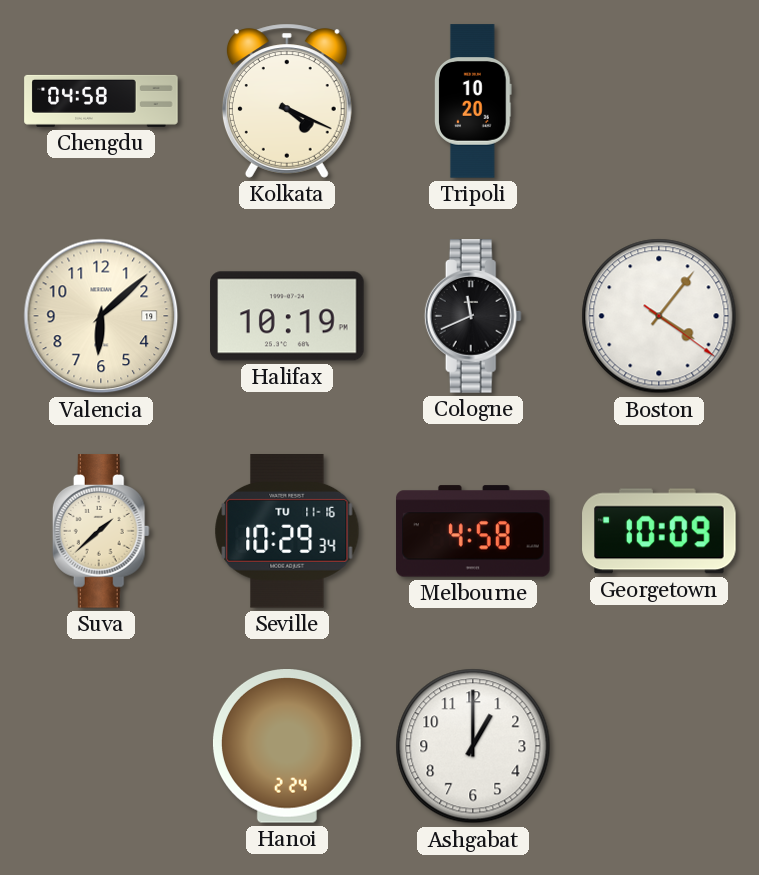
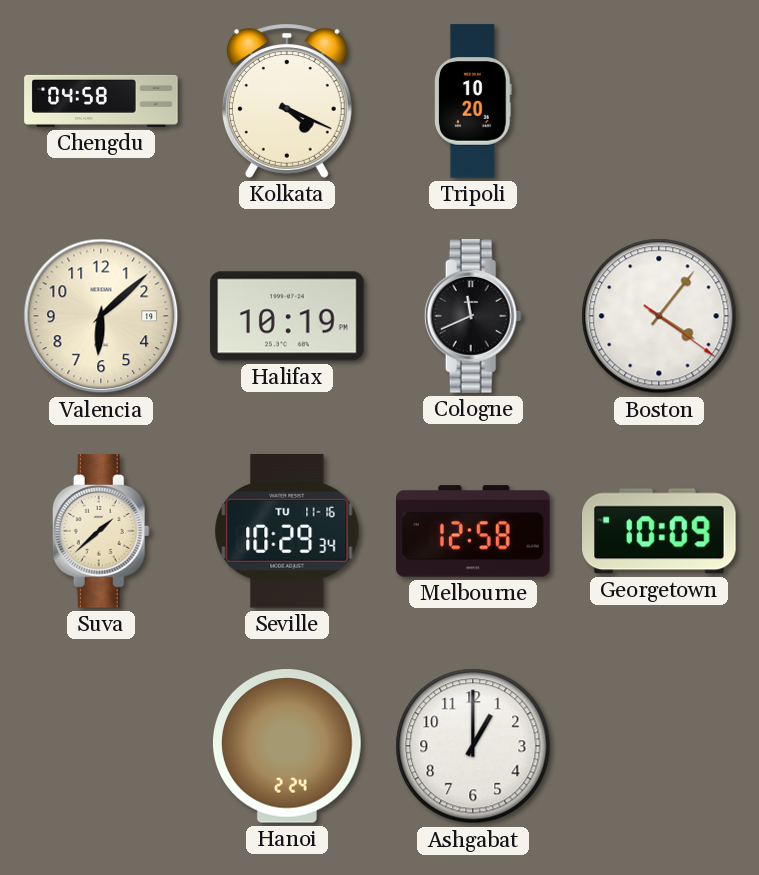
Melbourne: 4:58 -> 12:58 (473, 531)
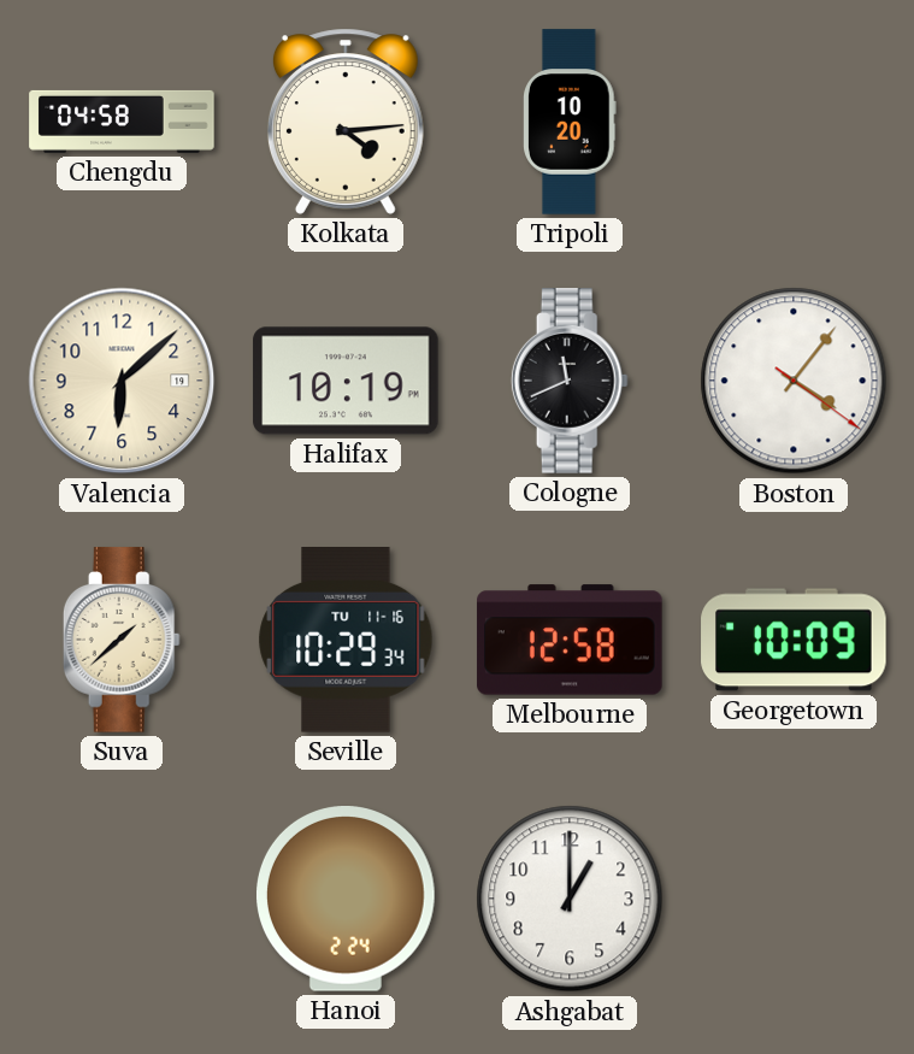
Kolkata: 4:19 -> 4:14 (346, 122)
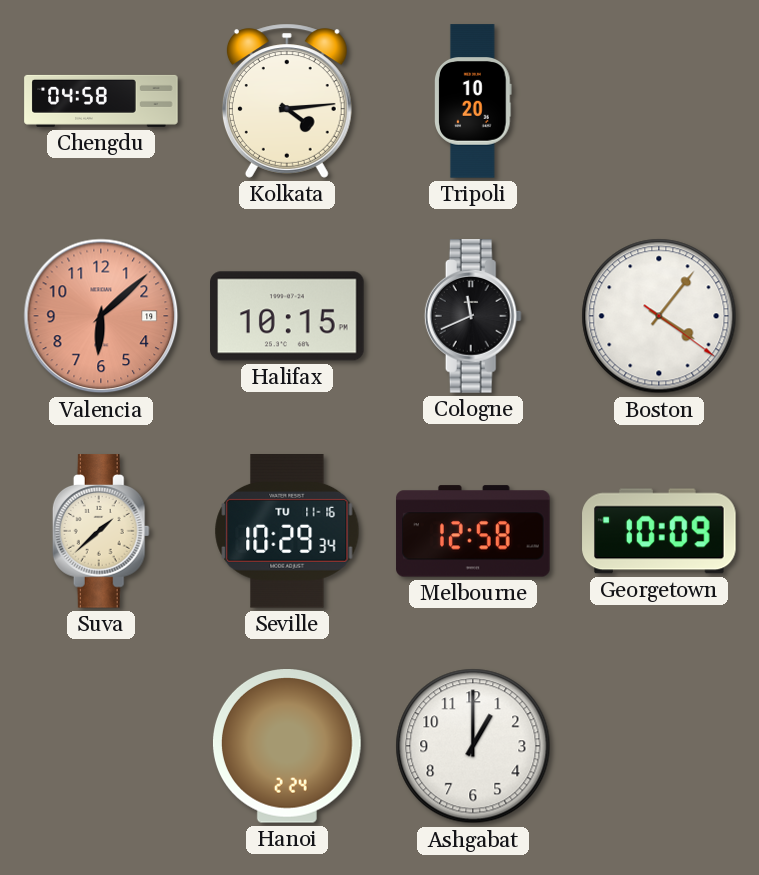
Valencia dial: cream -> salmon (101, 316)
Halifax: 10:19 -> 10:15 (287, 316)
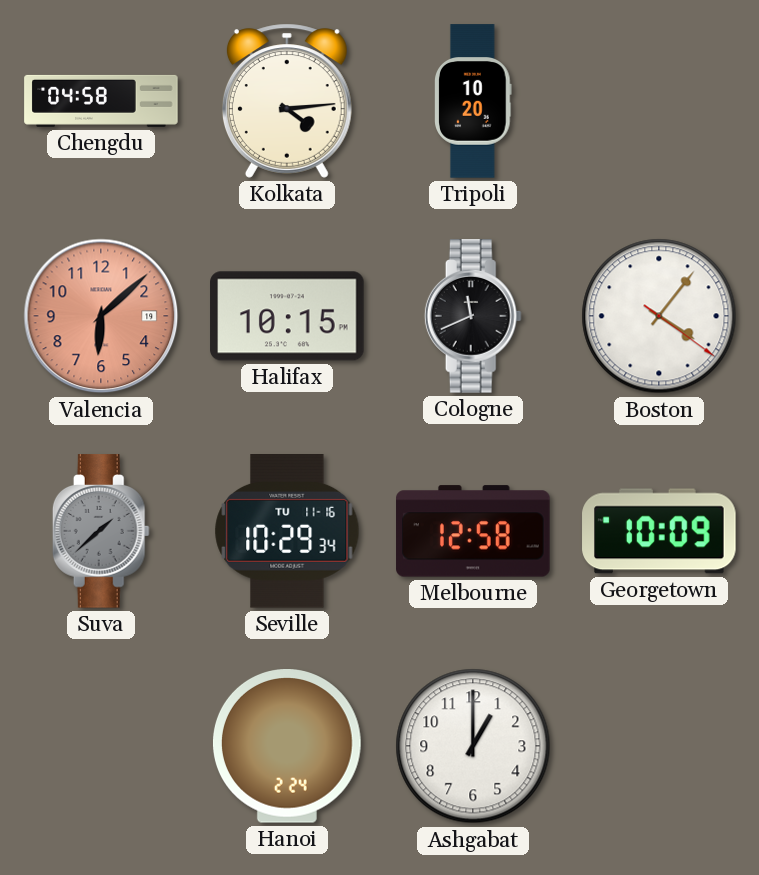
Suva dial: cream -> grey (101, 531)
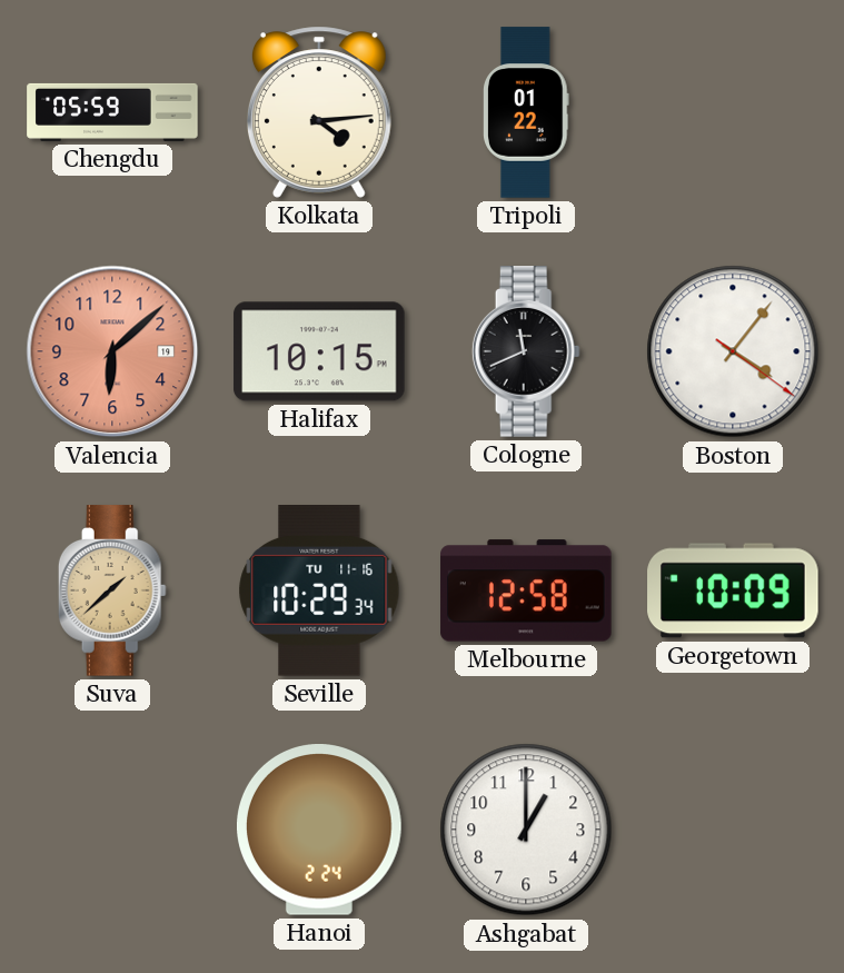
Chengdu: 04:58 -> 05:59 (112, 112)
Tripoli: 10:20 -> 01:22 (527, 112)
Suva dial: grey -> champagne (112, 590)
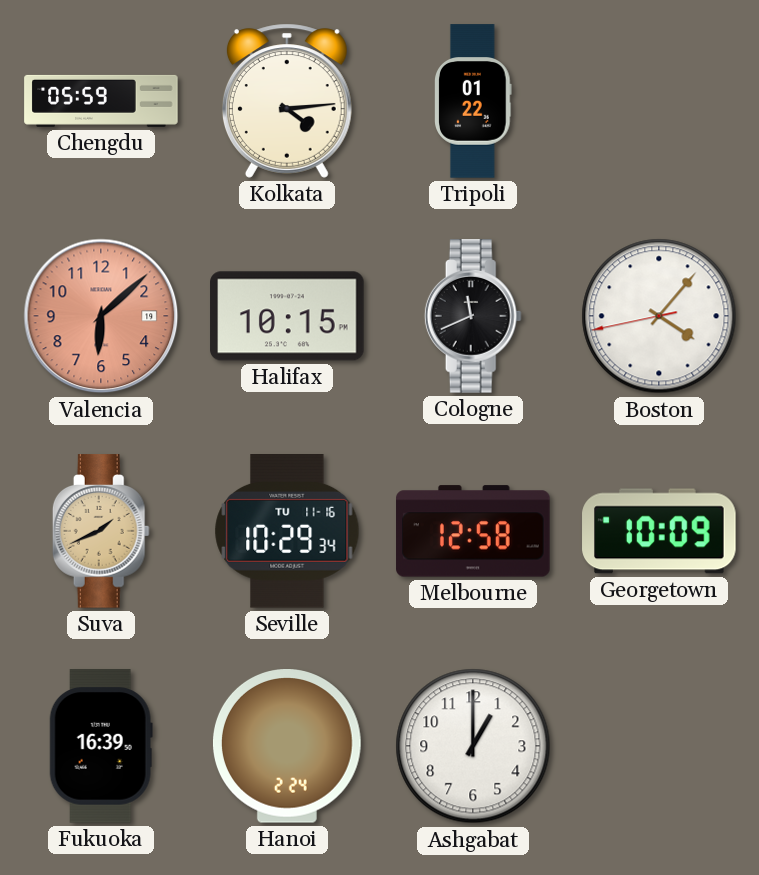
Boston: 4:06:21 -> 4:06:43 (659, 316)
Suva: 1:38 -> 1:41 (101, 531)
Fukuoka: none -> 16:39 (101, 746)
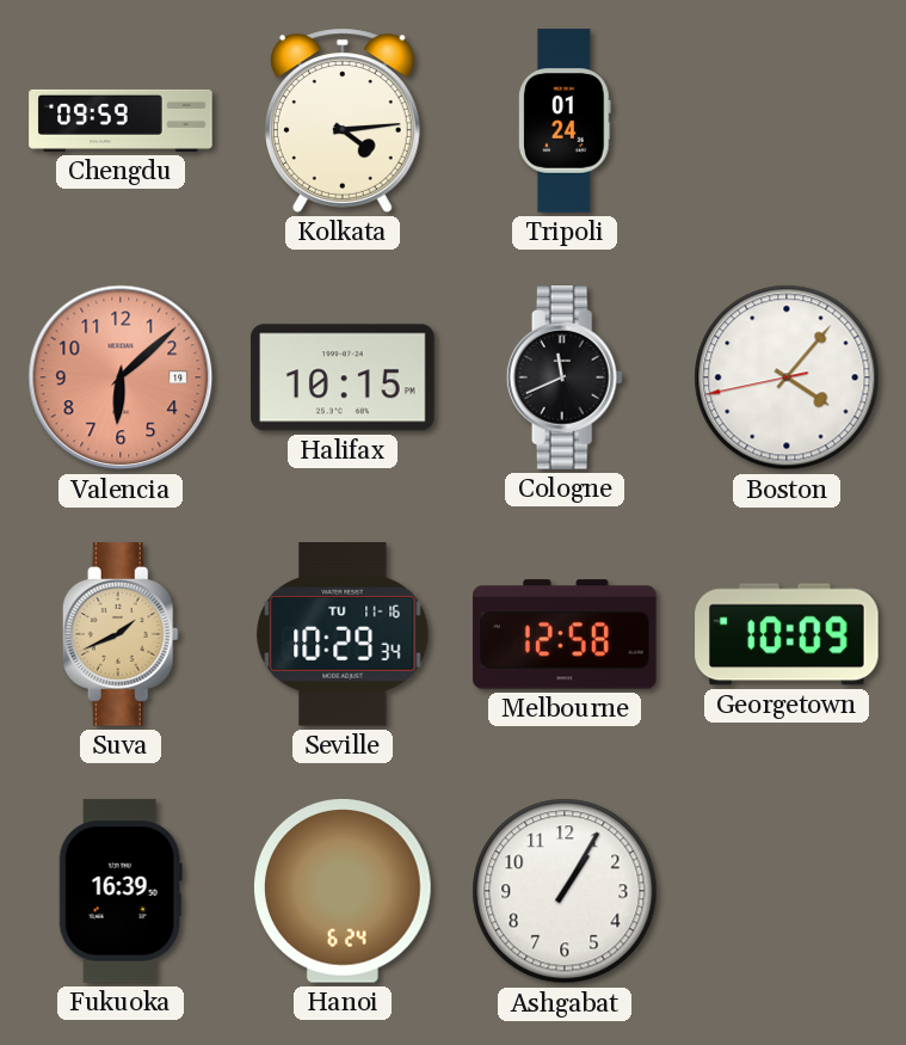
Chengdu: 05:59 -> 09:59 (121, 121)
Tripoli: 01:22 -> 01:24 (566, 121)
Hanoi: 2:24 -> 6:24 (343, 892)
Ashgabat: 1:00 -> 1:05 (565, 891)
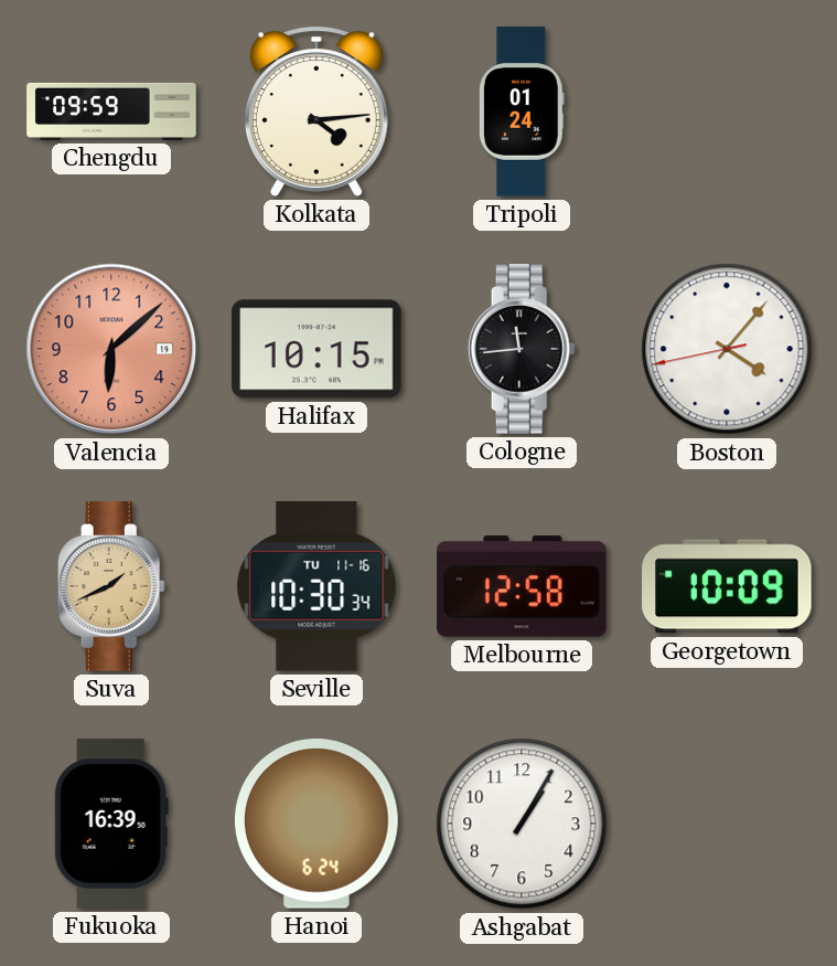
Cologne: 11:41 -> 11:44 (522, 349)
Seville: 10:29 -> 10:30 (316, 586)
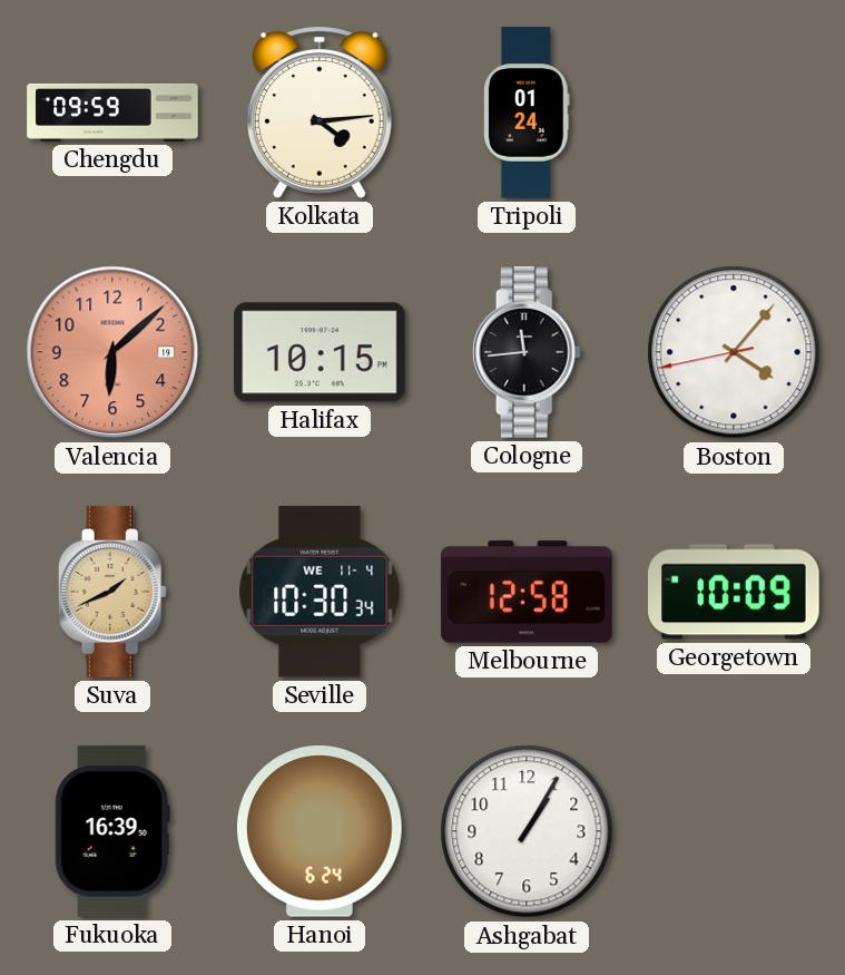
Seville date: TU 11-16 -> WE 11-4 (320, 592)
